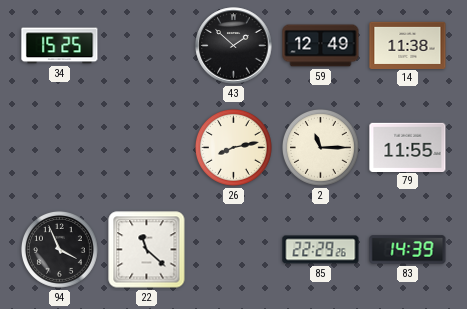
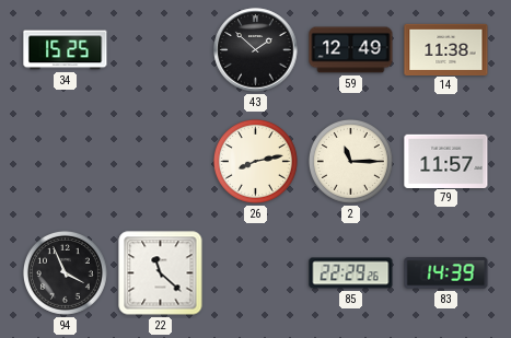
79: 11:55 -> 11:57 (446, 161)
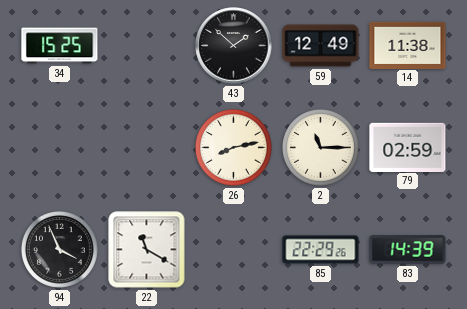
79: 11:57 -> 02:59 (408, 147)
22: 11:22 -> 11:20 (147, 250)
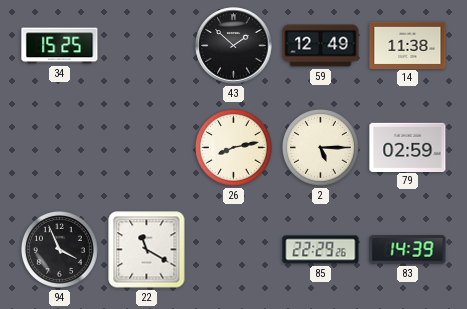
2: 11:15 -> 5:15 (320, 147)
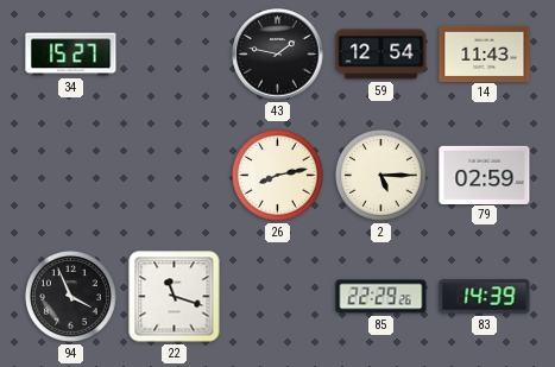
34: 15:25 -> 15:27 (71, 55)
43: 1:52 -> 1:47 (278, 55)
59: 12:49 -> 12:54 (381, 55)
14: 11:38 -> 11:43 (485, 53)
22: 11:20 -> 11:18 (175, 297)
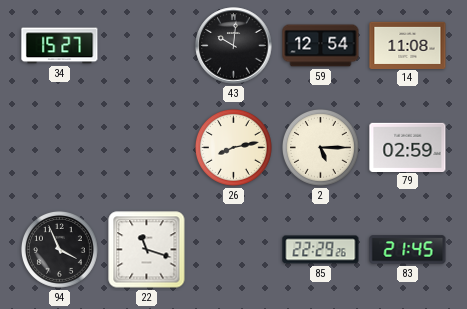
43: 1:47 -> 10:01 (234, 46)
14: 11:43 -> 11:08 (408, 45)
83: 14:39 -> 21:45 (408, 250)
